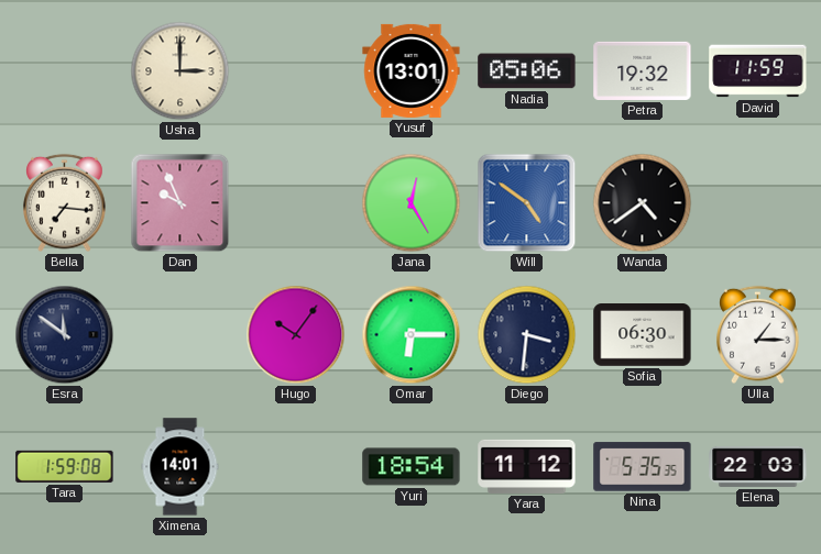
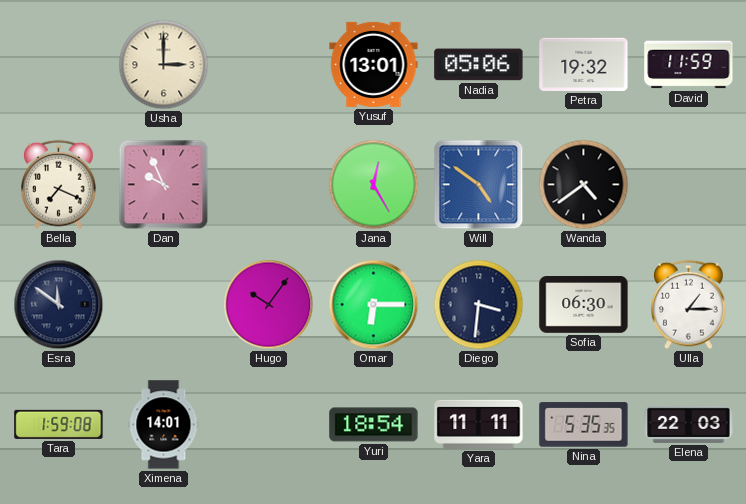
Bella: 7:16 -> 7:19 (59, 185)
Yara: 11:12 -> 11:11 (479, 424)
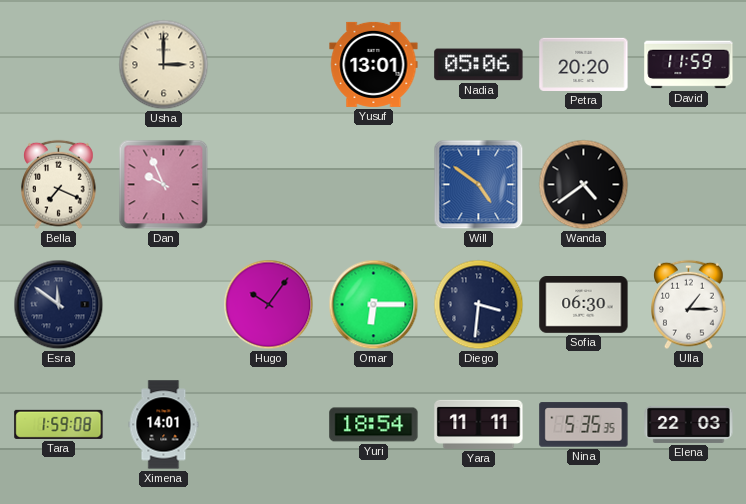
Petra: 19:32 -> 20:20 (584, 64)
Jana: 12:25 -> none (374, 185)
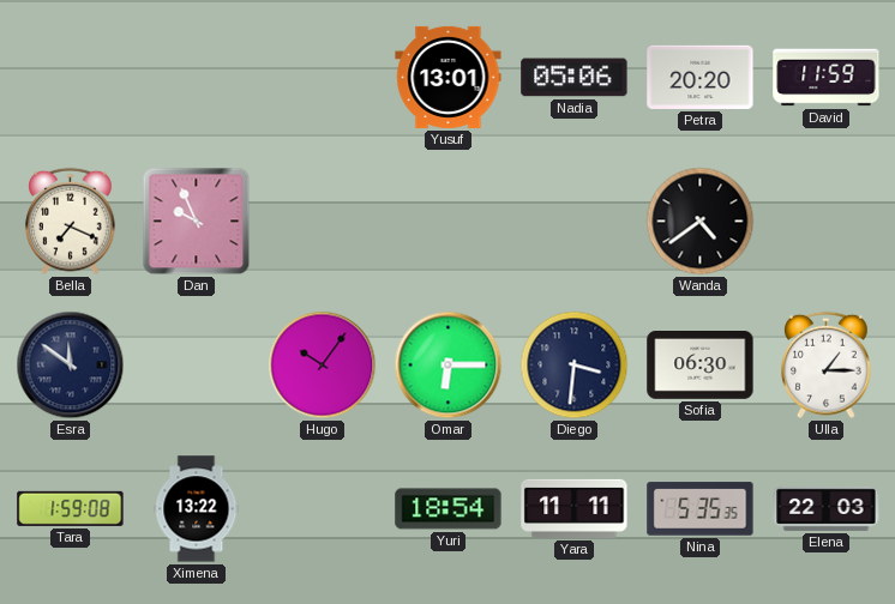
Usha: 3:00 -> none (164, 65)
Will: 4:51 -> none (479, 185)
Ximena: 14:01 -> 13:22 (197, 509)
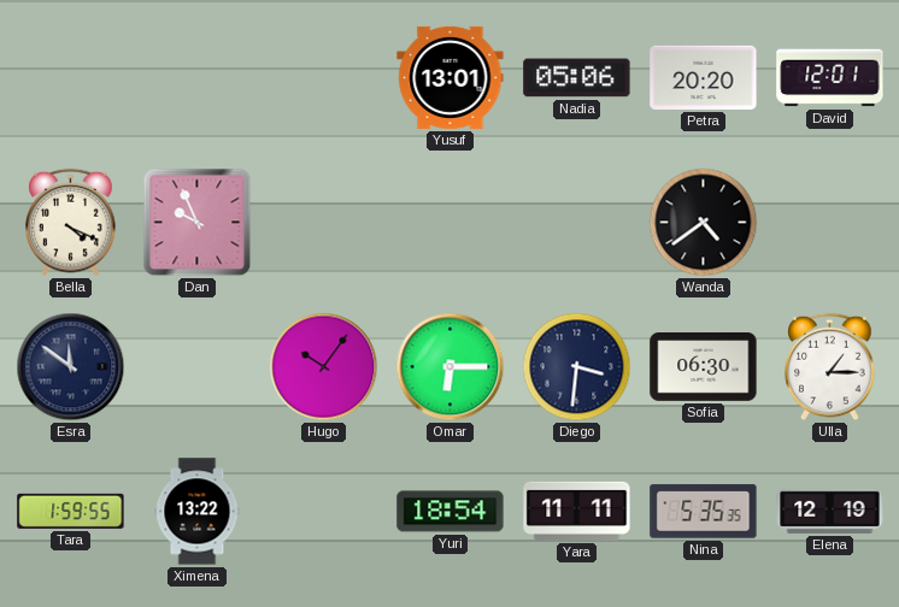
David: 11:59 -> 12:01 (830, 78)
Bella: 7:19 -> 4:19 (71, 223)
Tara: 1:59:08 -> 1:59:55 (71, 511)
Elena: 22:03 -> 12:19 (830, 511)
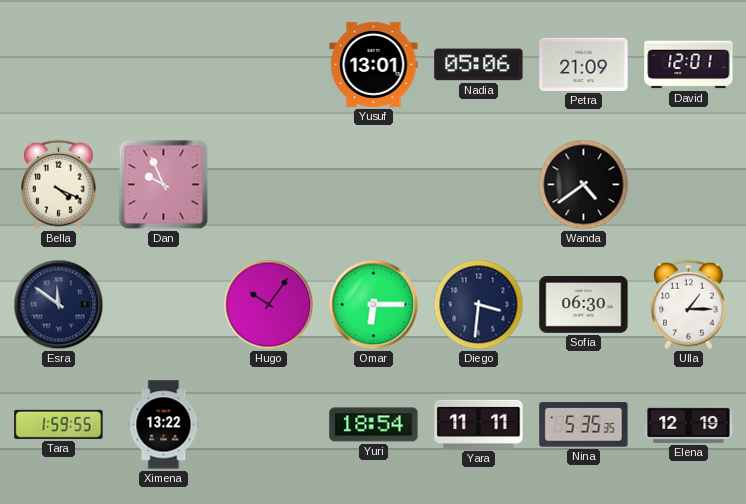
Petra: 20:20 -> 21:09 (584, 64)
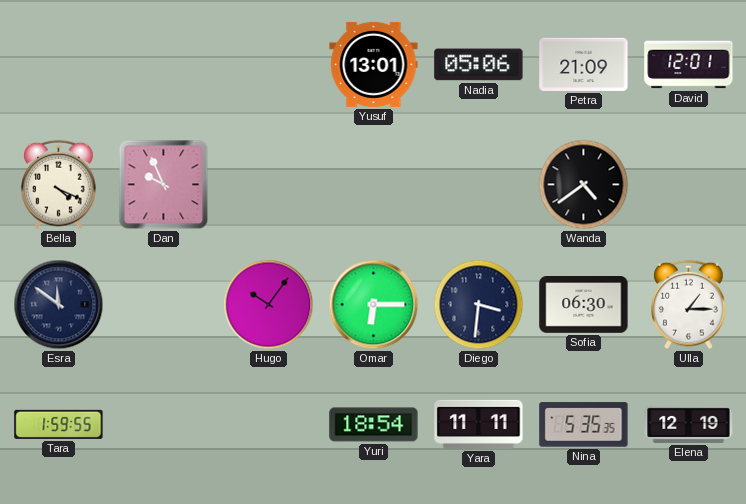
Ximena: 13:22 -> none (164, 425)
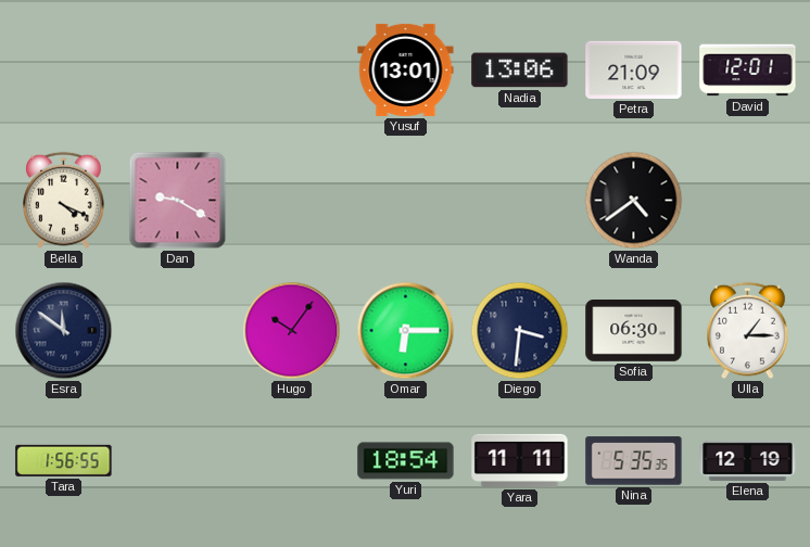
Nadia: 05:06 -> 13:06 (520, 71)
Dan: 9:56 -> 9:20 (178, 201)
Tara: 1:59 -> 1:56 (64, 460)
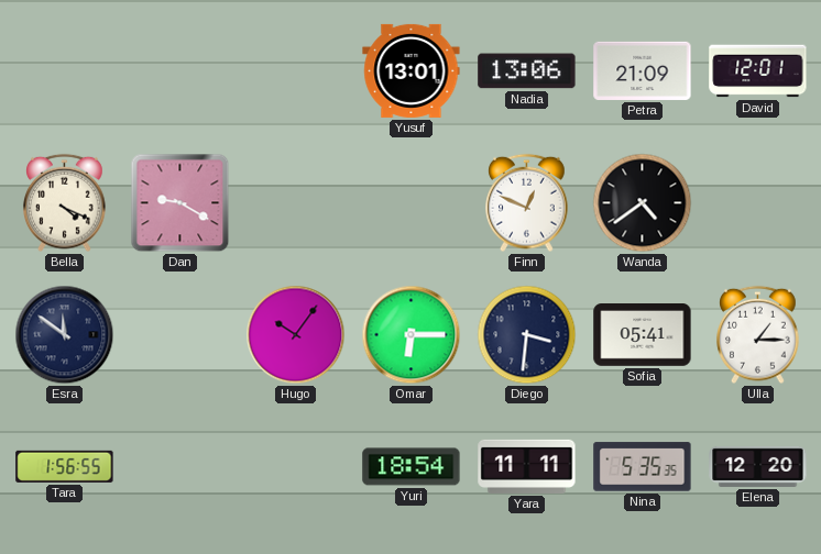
Finn: none -> 12:49 (527, 203)
Sofia: 06:30 -> 05:41 (643, 335)
Elena: 12:19 -> 12:20 (758, 466)
